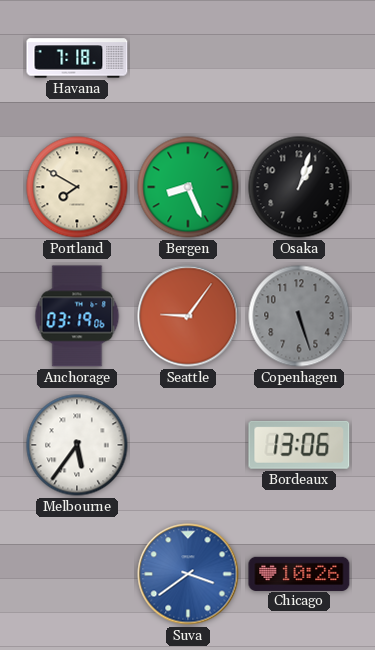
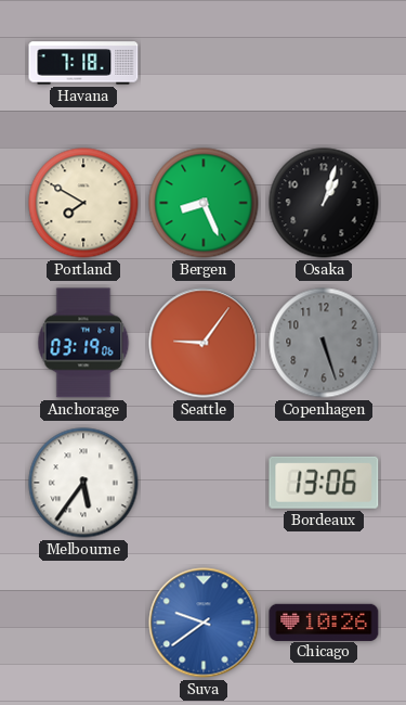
Suva: 3:39 -> 9:39 (204, 623)
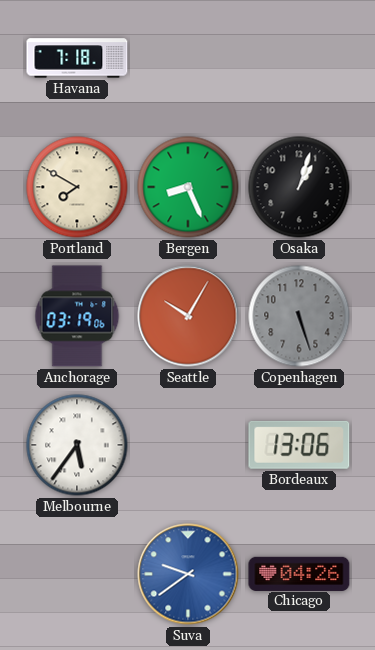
Seattle: 9:06 -> 10:05 (188, 316)
Chicago: 10:26 -> 04:26 (299, 573)
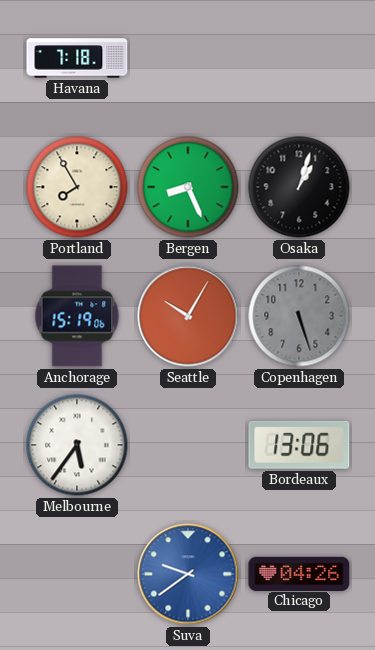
Portland: 7:50 -> 7:55 (77, 187)
Anchorage: 03:19 -> 15:19 (77, 316)
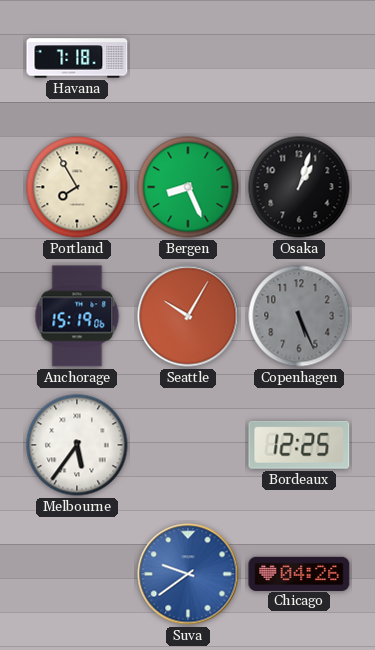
Copenhagen: 5:27 -> 5:26 (299, 316)
Bordeaux: 13:06 -> 12:25 (299, 445)
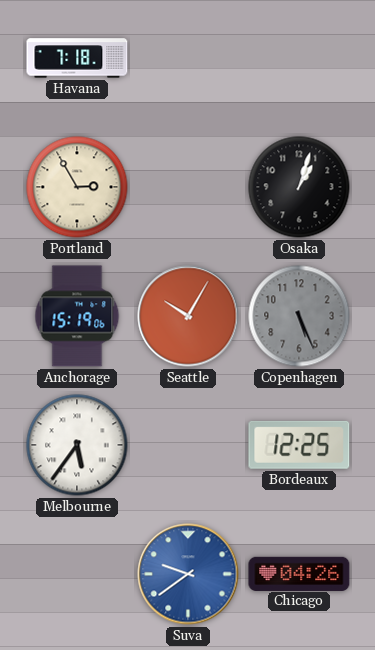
Portland: 7:55 -> 2:55 (77, 187)
Bergen: 8:26 -> none (188, 187)
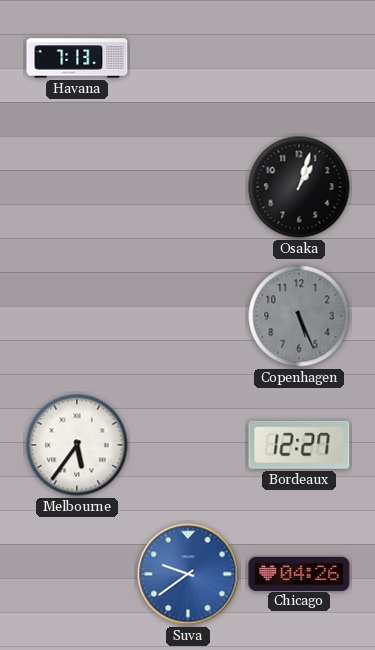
Havana: 7:18 -> 7:13 (77, 58)
Portland: 2:55 -> none (77, 187)
Anchorage: 15:19 -> none (77, 316)
Seattle: 10:05 -> none (188, 316)
Bordeaux: 12:25 -> 12:27 (299, 445)
